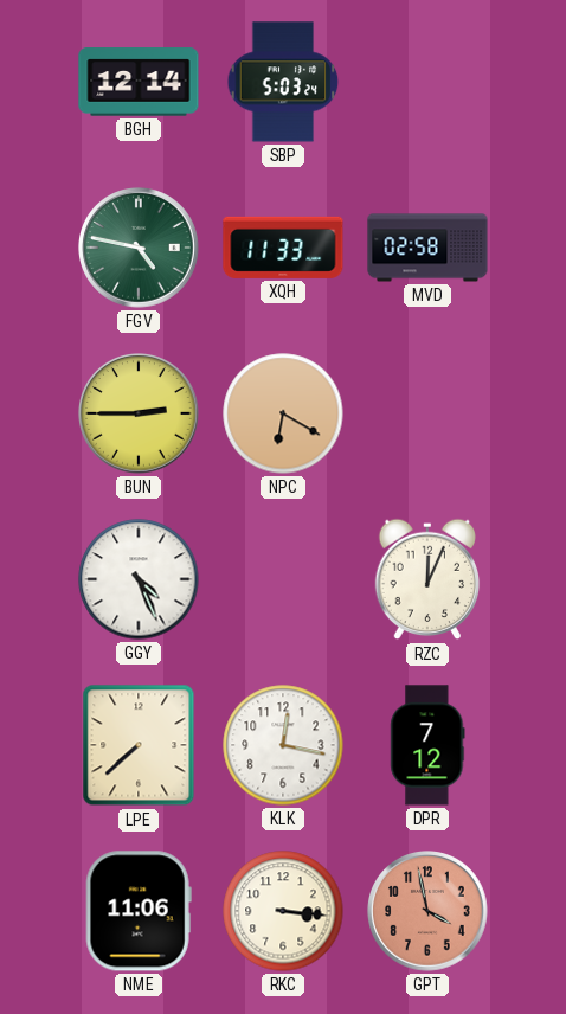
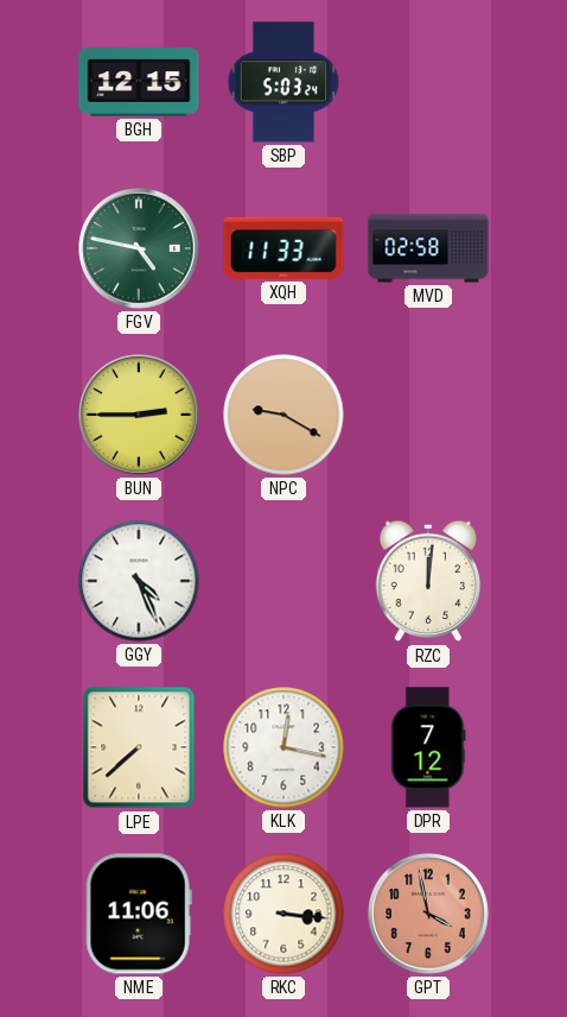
BGH: 12:14 -> 12:15 (139, 82)
NPC: 6:20 -> 9:20 (283, 415)
RZC: 12:04 -> 12:01 (428, 581)
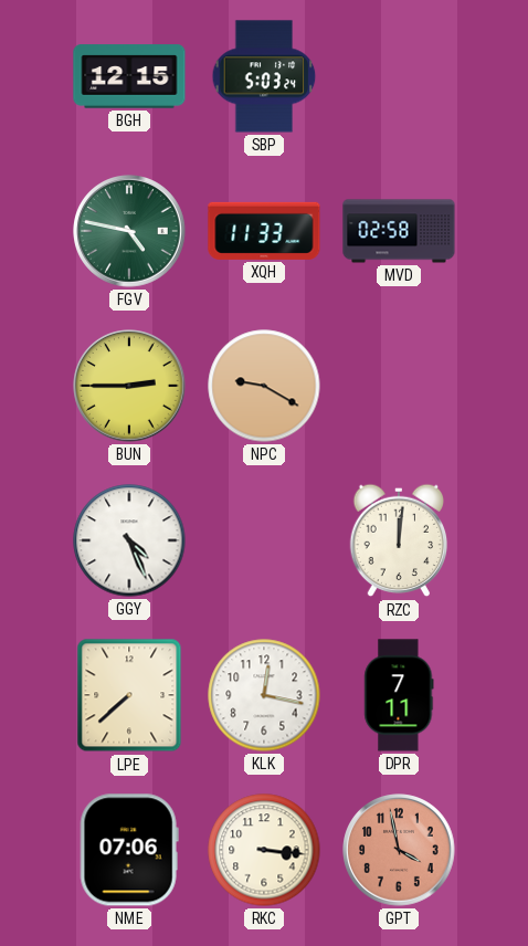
DPR: 7:12 -> 7:11 (399, 695)
NME: 11:06 -> 07:06 (129, 850)
